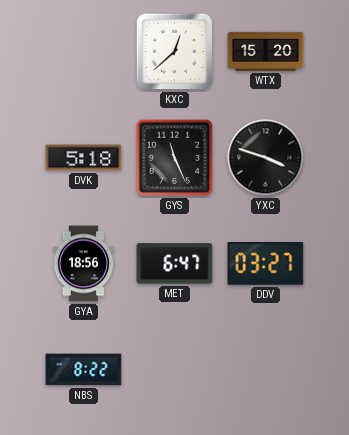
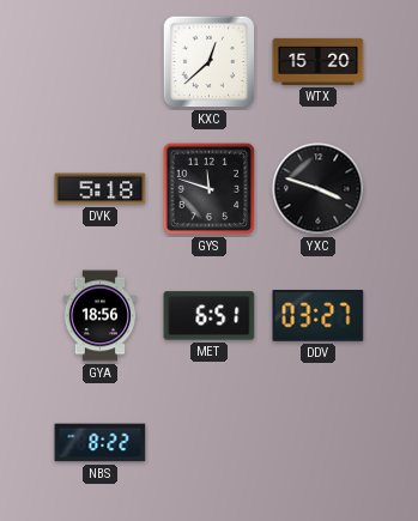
GYS: 11:26 -> 11:48 (210, 189)
MET: 6:47 -> 6:51 (210, 316)
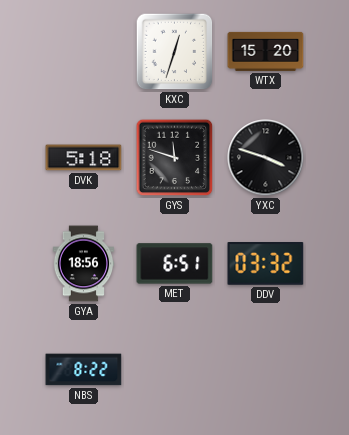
KXC: 12:38 -> 12:33 (175, 52)
DDV: 03:27 -> 03:32 (266, 264)
